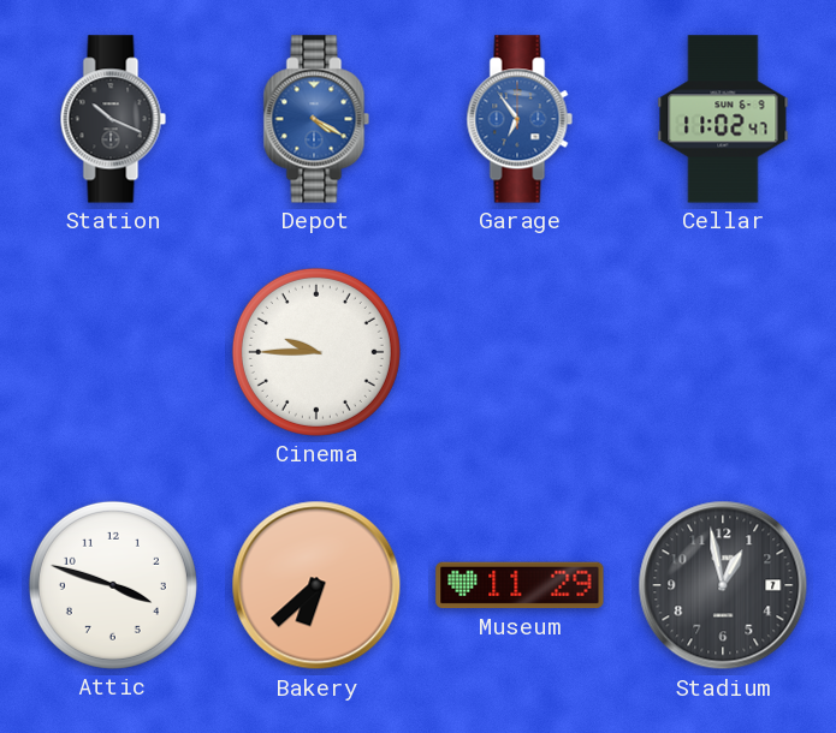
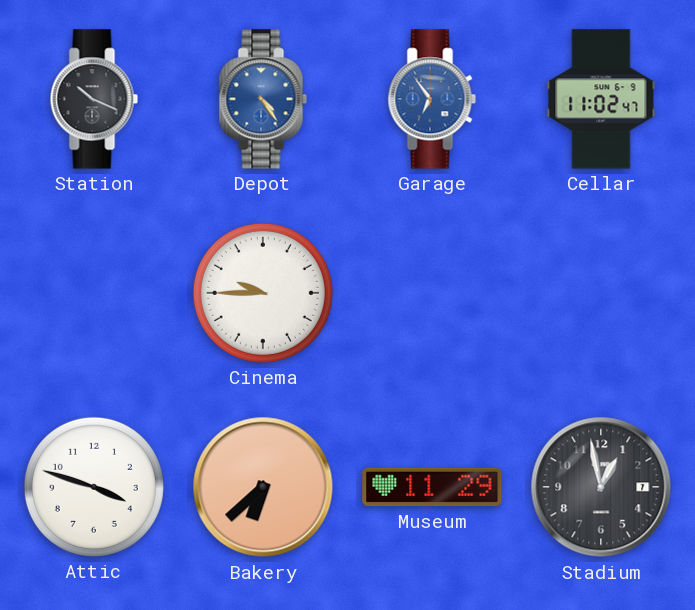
Depot: 4:20 -> 4:24 (263, 99)
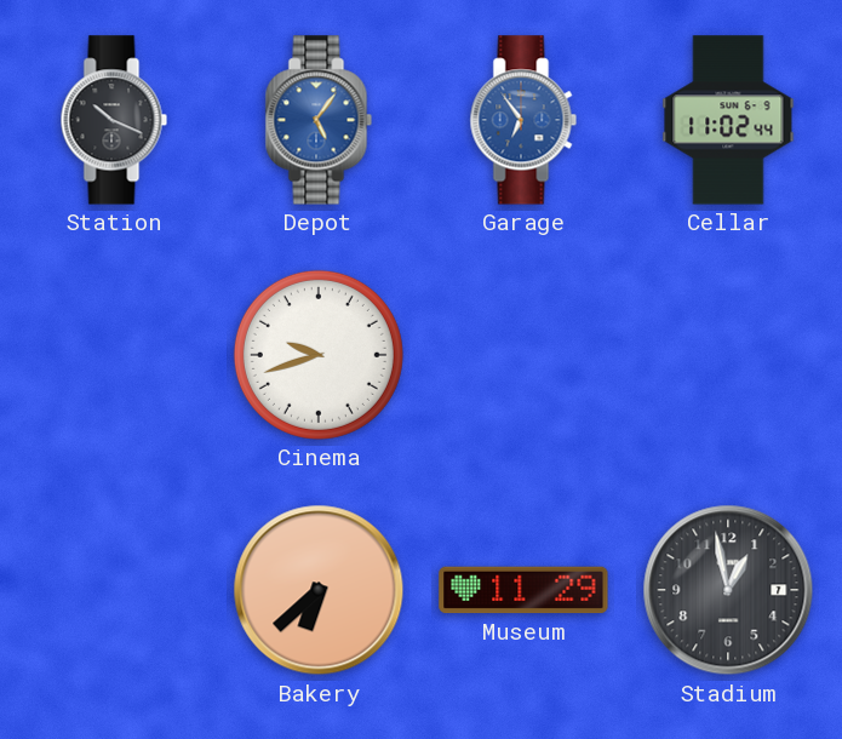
Depot: 4:24 -> 5:06 (319, 120)
Cellar: 11:02:47 -> 11:02:44 (728, 120)
Cinema: 9:45 -> 9:42 (319, 355)
Attic: 3:48 -> none (94, 487)
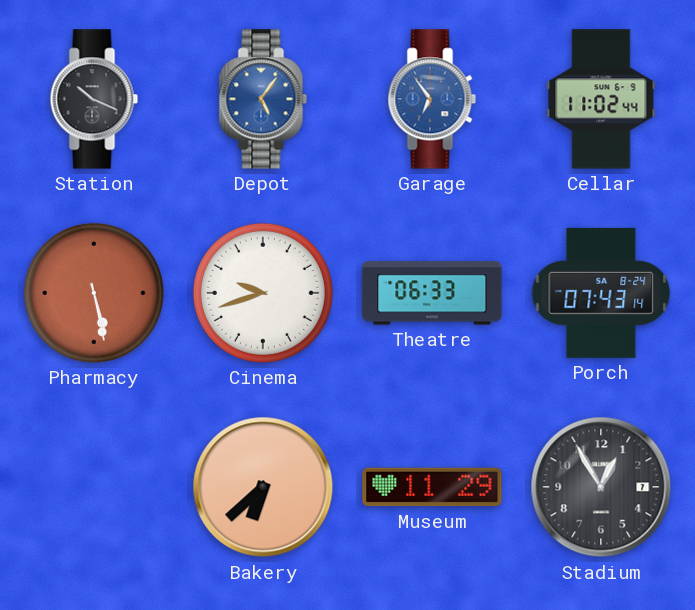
Pharmacy: none -> 5:28 (94, 293)
Theatre: none -> 06:33 (432, 293)
Porch: none -> 07:43 (601, 293)
Stadium: 12:58 -> 12:55 (601, 487)
